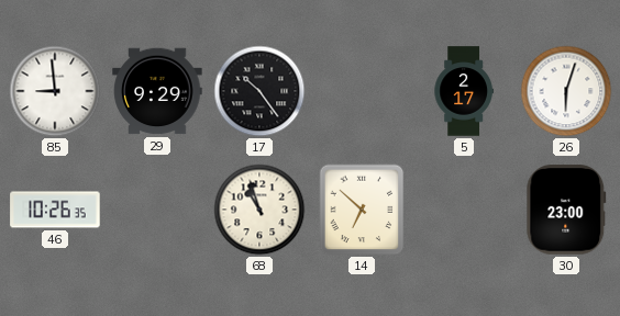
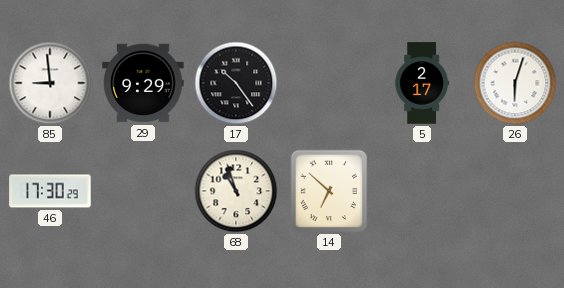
46: 10:26 -> 17:30 (50, 191)
30: 23:00 -> none (566, 210)
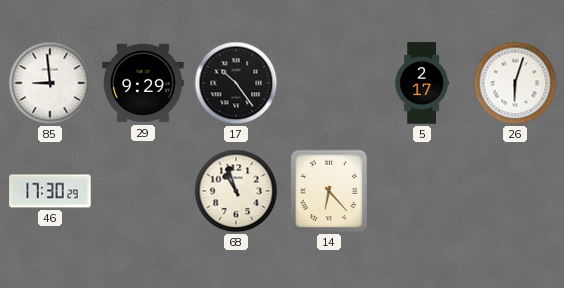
14: 6:52 -> 6:23 (329, 191)
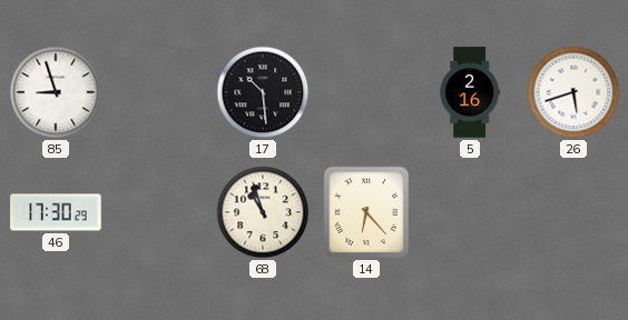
85: 8:59 -> 8:57 (56, 92)
29: 9:29 -> none (143, 83)
17: 10:24 -> 10:29 (263, 92)
5: 2:17 -> 2:16 (470, 92)
26: 6:03 -> 5:42 (573, 92)
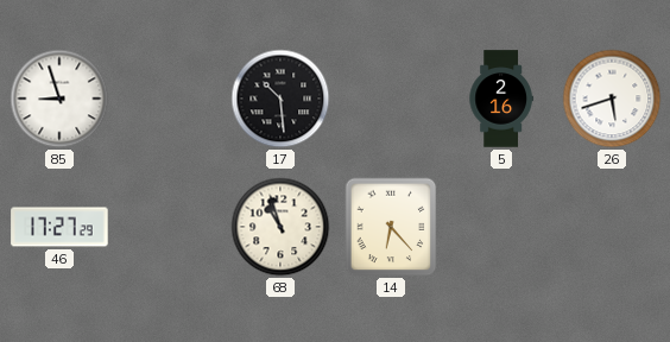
46: 17:30 -> 17:27 (59, 227)
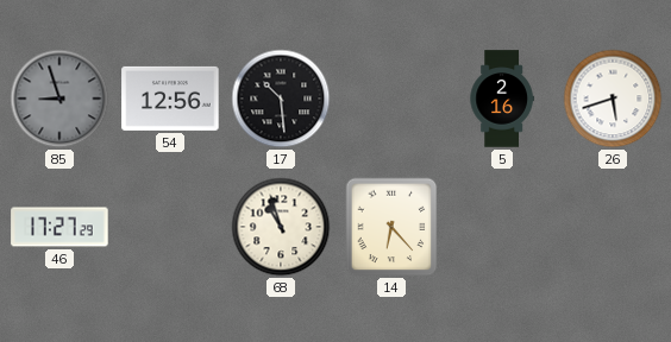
85 dial: white -> grey (59, 99)
54: none -> 12:56 (170, 99)
